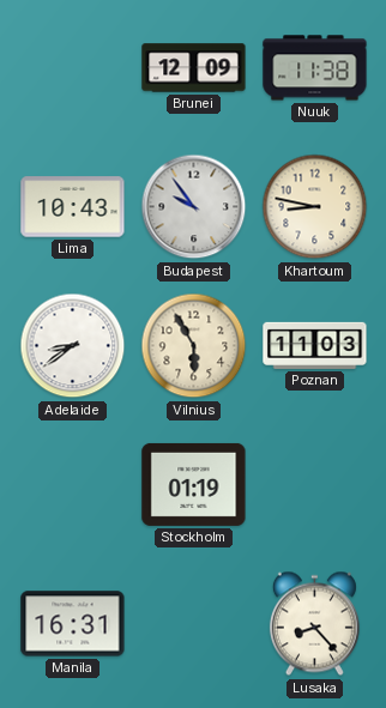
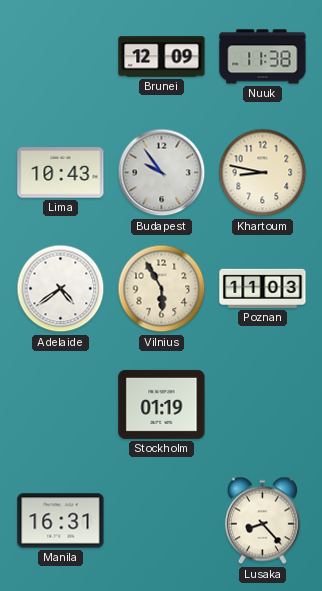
Adelaide: 8:39 -> 4:39 (61, 289)
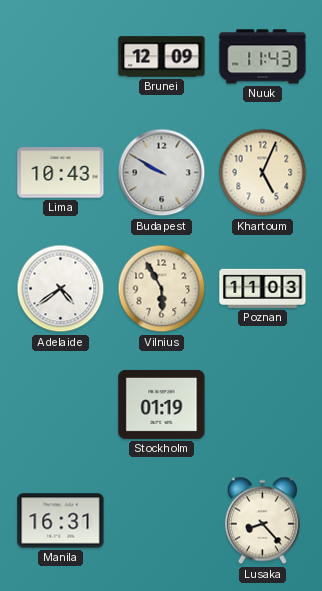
Nuuk: 11:38 -> 11:43 (263, 57)
Budapest: 9:54 -> 9:50 (162, 173)
Khartoum: 8:47 -> 5:04 (263, 173)
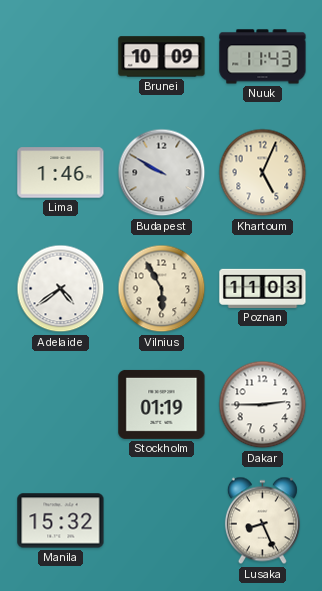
Brunei: 12:09 -> 10:09 (162, 57)
Lima: 10:43 -> 1:46 (61, 173)
Dakar: none -> 2:45 (263, 405)
Manila: 16:31 -> 15:32 (61, 521)
Lusaka: 8:23 -> 8:26 (262, 521)
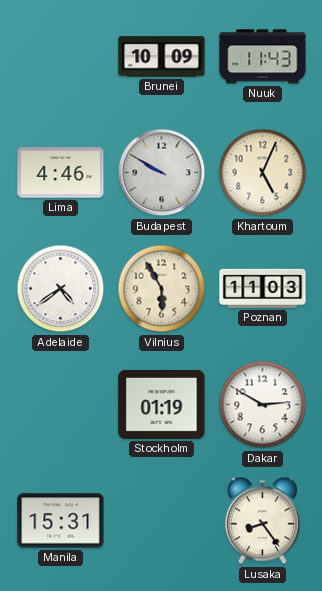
Lima: 1:46 -> 4:46 (61, 173)
Dakar: 2:45 -> 2:50 (263, 405)
Manila: 15:32 -> 15:31 (61, 521)
Lusaka: 8:26 -> 8:24 (262, 521)
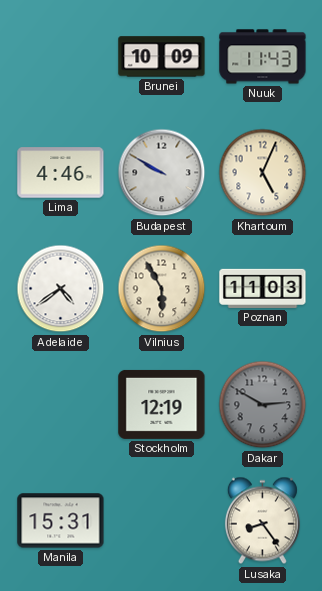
Stockholm: 01:19 -> 12:19 (162, 404)
Dakar dial: white -> grey (263, 405)
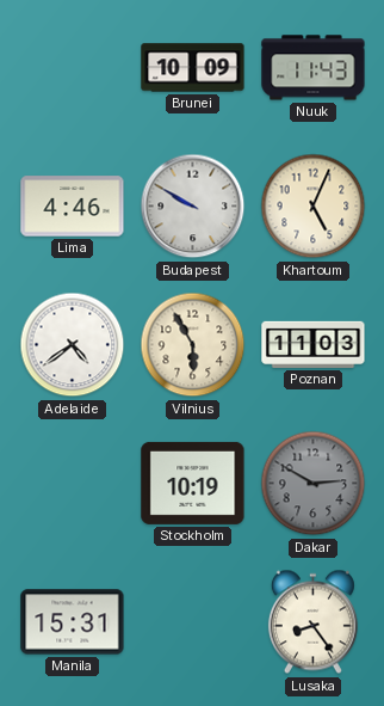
Stockholm: 12:19 -> 10:19 (193, 483)
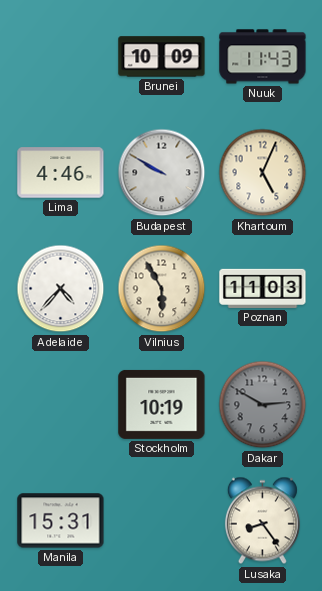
Adelaide: 4:39 -> 4:37 (61, 289)
